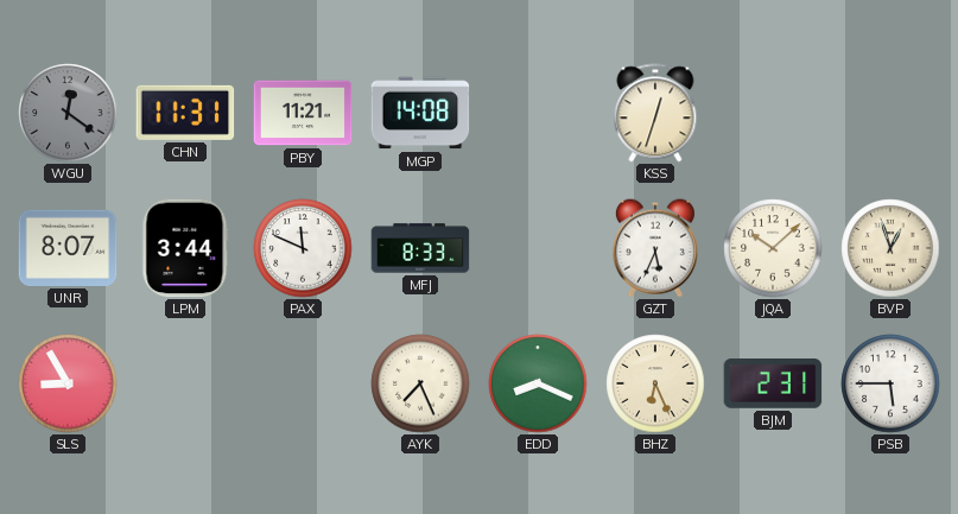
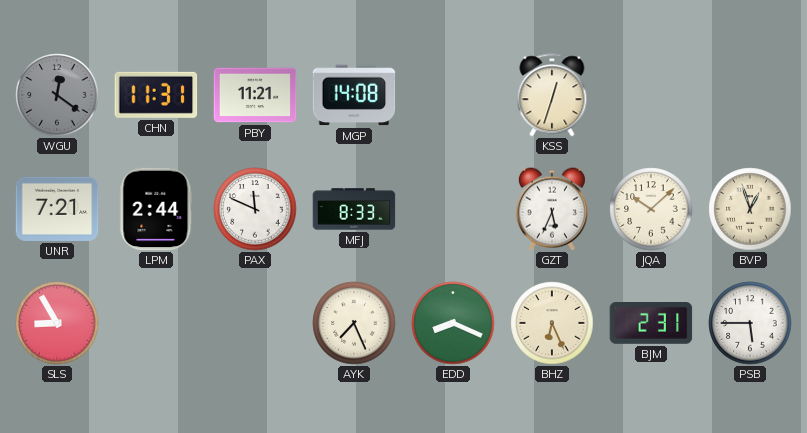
UNR: 8:07 -> 7:21 (57, 209)
LPM: 3:44 -> 2:44 (156, 209)
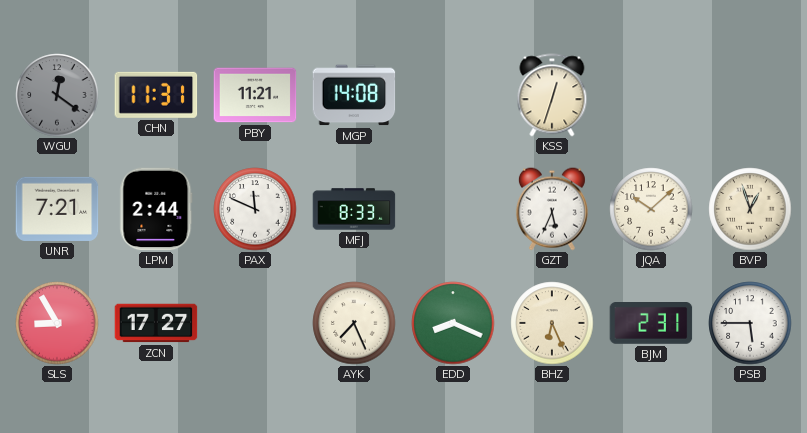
ZCN: none -> 17:27 (156, 323)
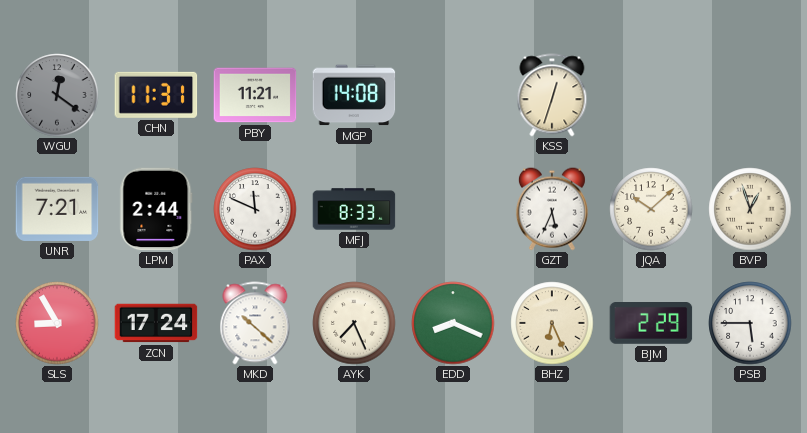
ZCN: 17:27 -> 17:24 (156, 323)
MKD: none -> 10:22 (255, 323)
BJM: 2:31 -> 2:29 (651, 324)
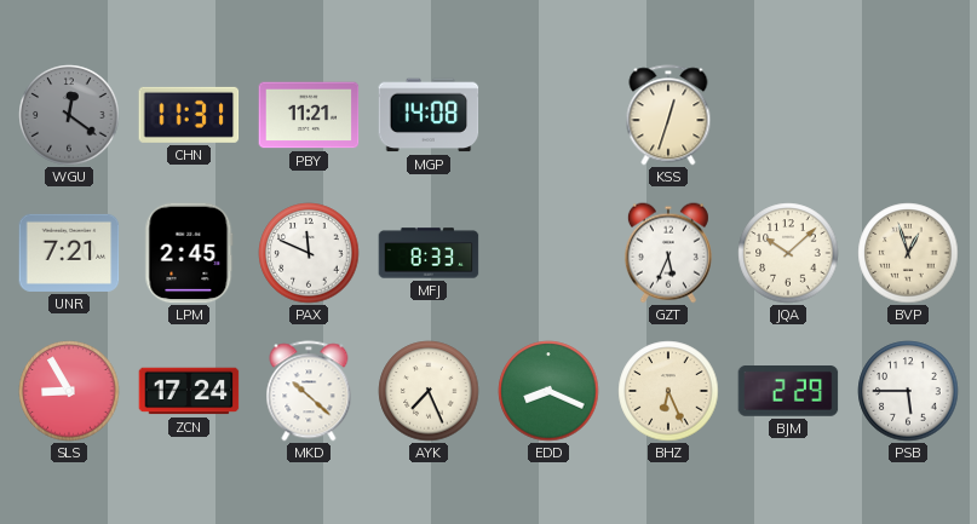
LPM: 2:44 -> 2:45 (189, 253)
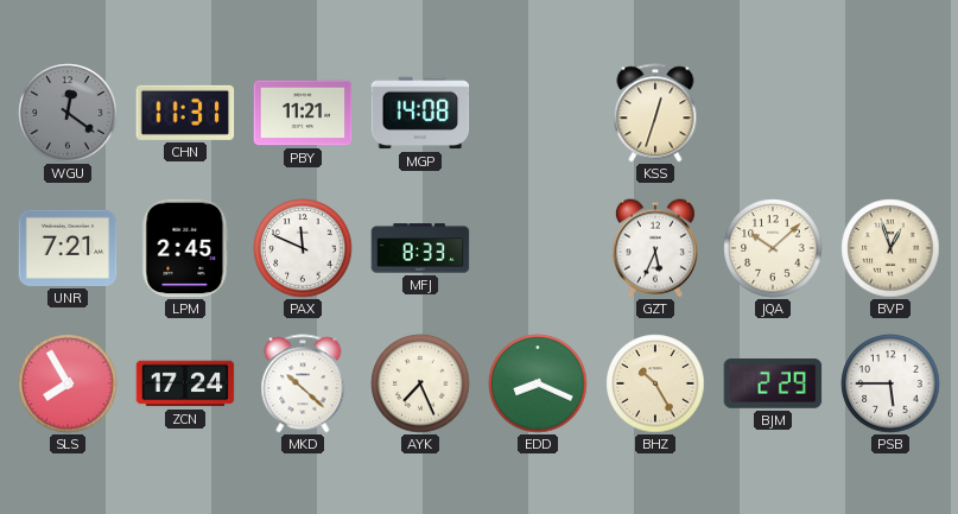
SLS: 8:55 -> 7:55 (68, 383)
BHZ: 6:26 -> 10:25 (655, 383)
